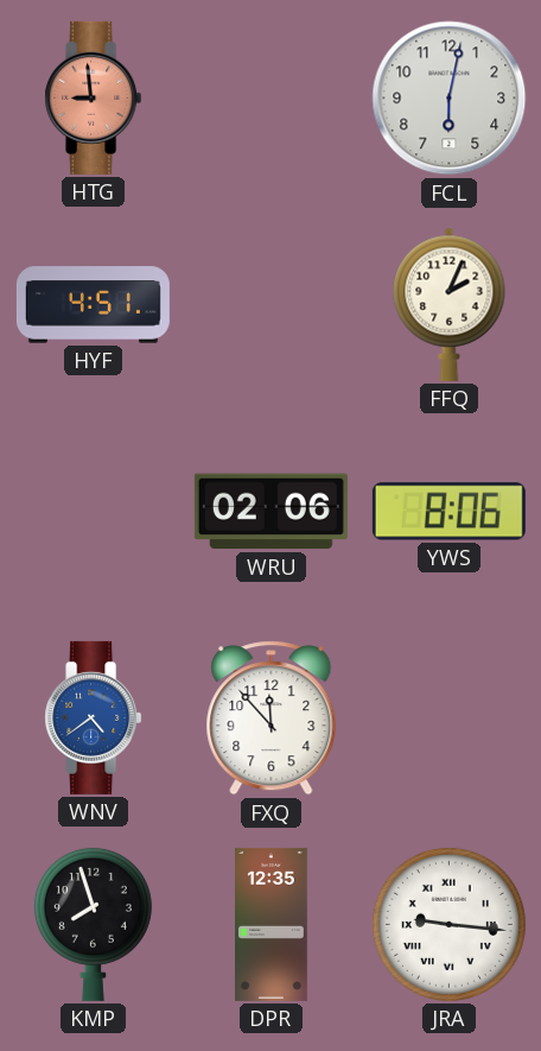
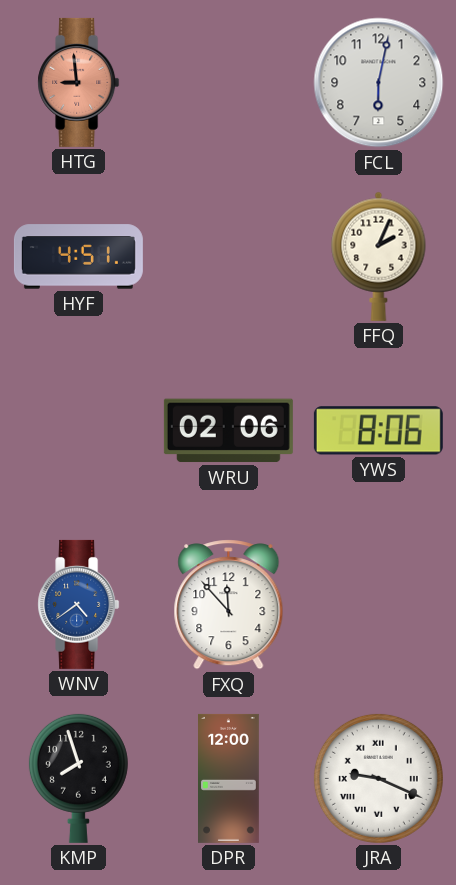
DPR: 12:35 -> 12:00 (229, 778)
JRA: 9:16 -> 9:19 (378, 778)
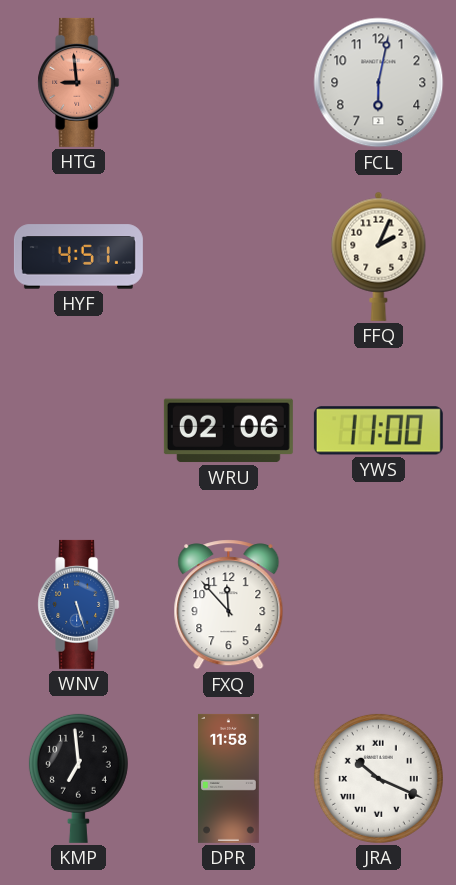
YWS: 8:06 -> 11:00 (378, 431)
WNV: 4:39 -> 5:27 (79, 604)
KMP: 7:57 -> 6:59 (78, 778)
DPR: 12:00 -> 11:58 (229, 778)
JRA: 9:19 -> 10:19 (378, 778)
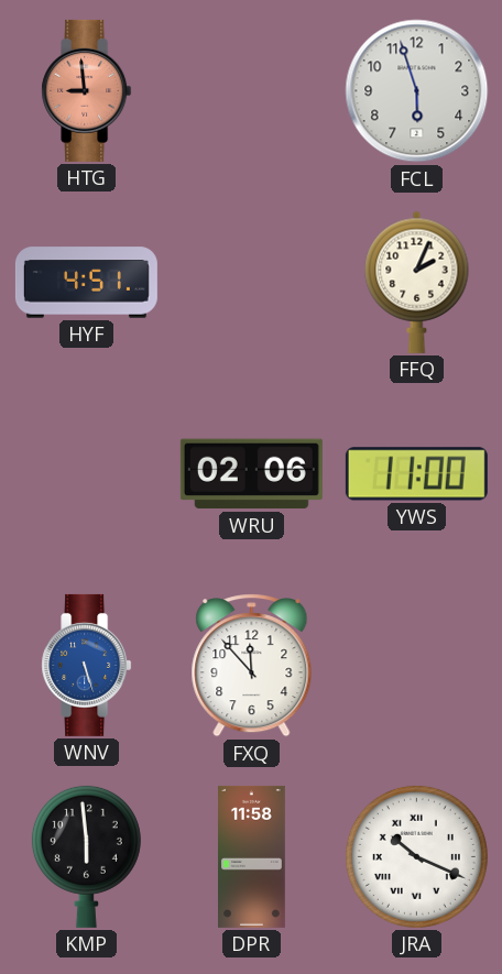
FCL: 6:02 -> 5:57 (417, 91)
KMP: 6:59 -> 5:59 (86, 856)
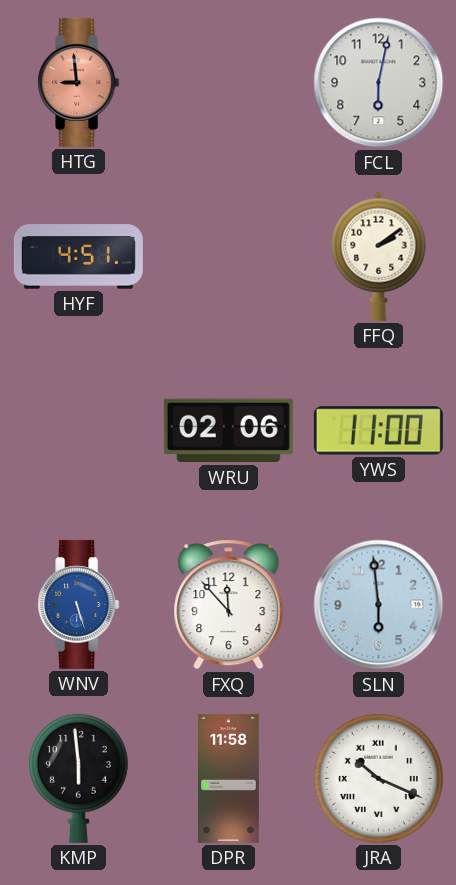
FCL: 5:57 -> 6:02 (379, 83)
FFQ: 2:04 -> 2:09 (379, 256)
SLN: none -> 5:59 (379, 605)
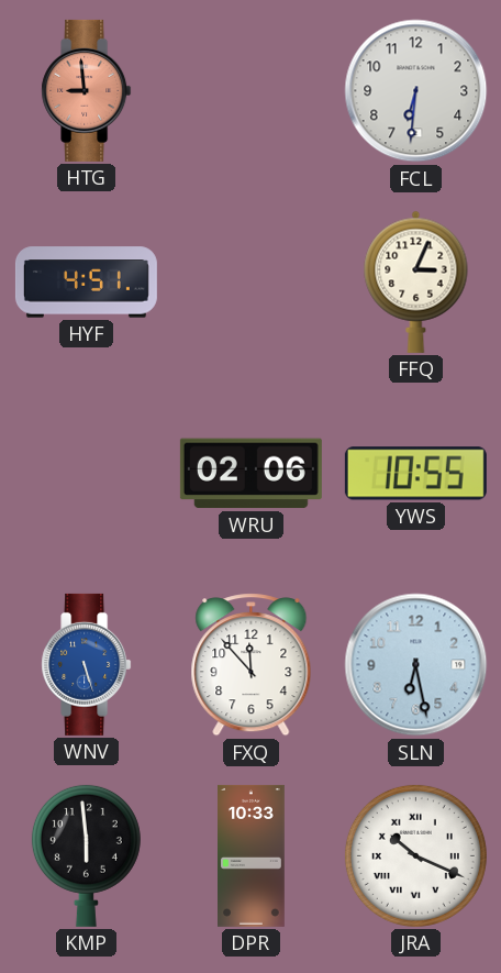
FCL: 6:02 -> 6:31 (416, 91)
FFQ: 2:09 -> 3:04 (416, 281)
YWS: 11:00 -> 10:55 (415, 474)
SLN: 5:59 -> 6:28 (416, 665)
DPR: 11:58 -> 10:33 (252, 855)
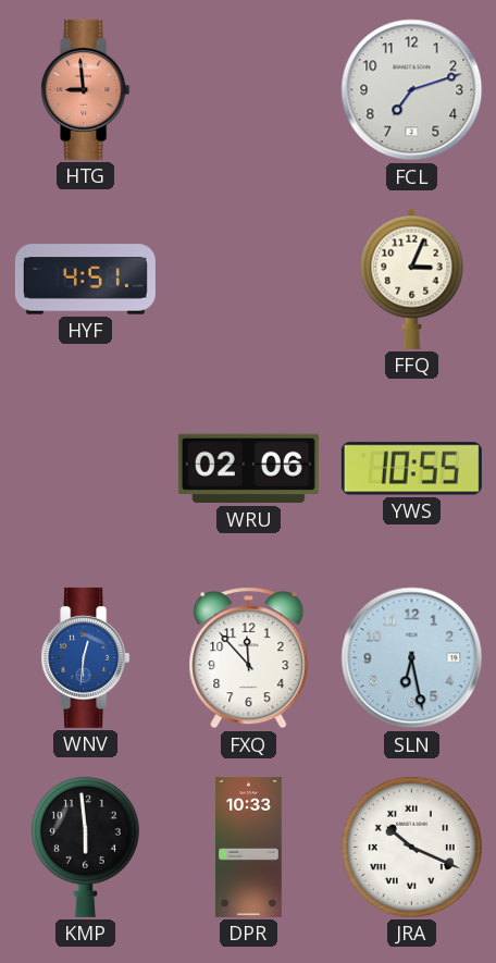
FCL: 6:31 -> 7:12 (412, 90)
WNV: 5:27 -> 12:31 (86, 657)
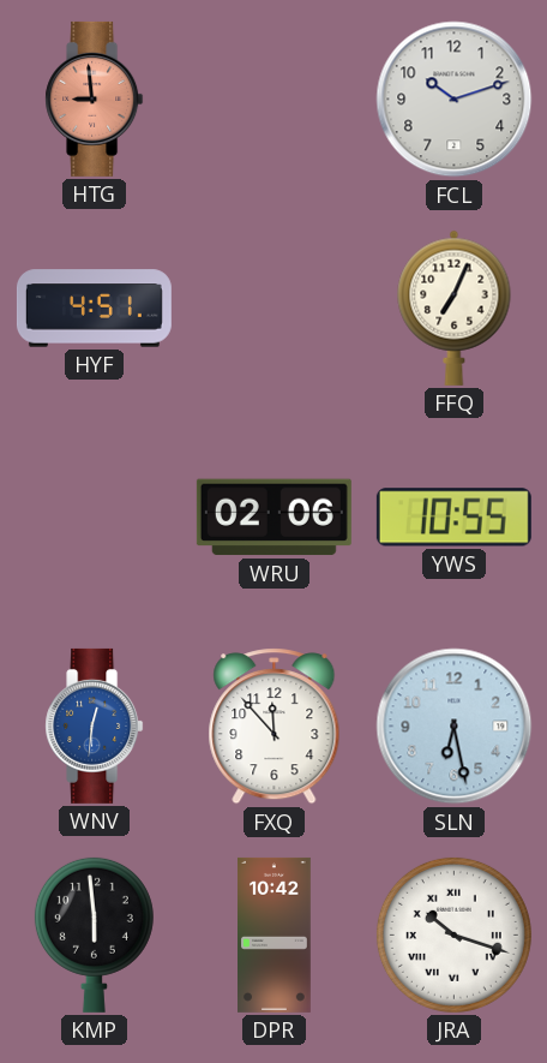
FCL: 7:12 -> 10:12 (455, 100)
FFQ: 3:04 -> 7:04 (455, 307)
DPR: 10:33 -> 10:42 (275, 934)
JRA: 10:19 -> 10:18 (453, 934)
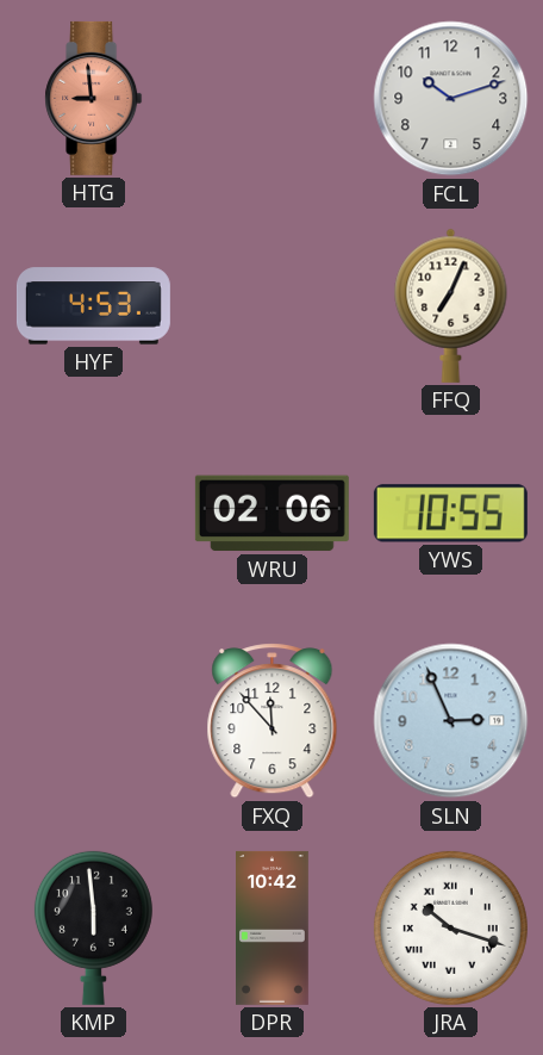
HYF: 4:51 -> 4:53 (93, 306)
WNV: 12:31 -> none (95, 725)
SLN: 6:28 -> 2:56 (451, 721)
